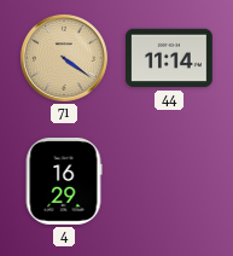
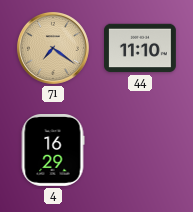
71: 4:21 -> 7:21 (53, 48)
44: 11:14 -> 11:10 (141, 48)
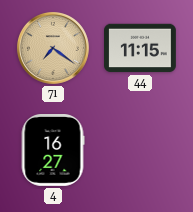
44: 11:10 -> 11:15 (141, 48)
4: 16:29 -> 16:27 (53, 151)
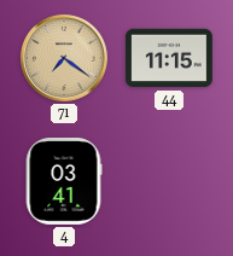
4: 16:27 -> 03:41 (64, 182)
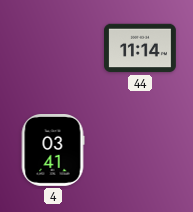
71: 7:21 -> none (64, 58)
44: 11:15 -> 11:14 (141, 48)
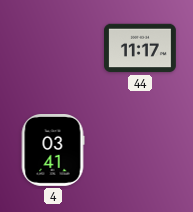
44: 11:14 -> 11:17 (141, 48)
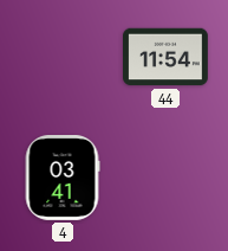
44: 11:17 -> 11:54 (167, 57)
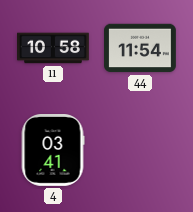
11: none -> 10:58 (54, 48)
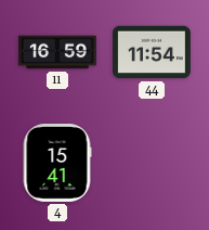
11: 10:58 -> 16:59 (58, 52)
4: 03:41 -> 15:41 (57, 164)
